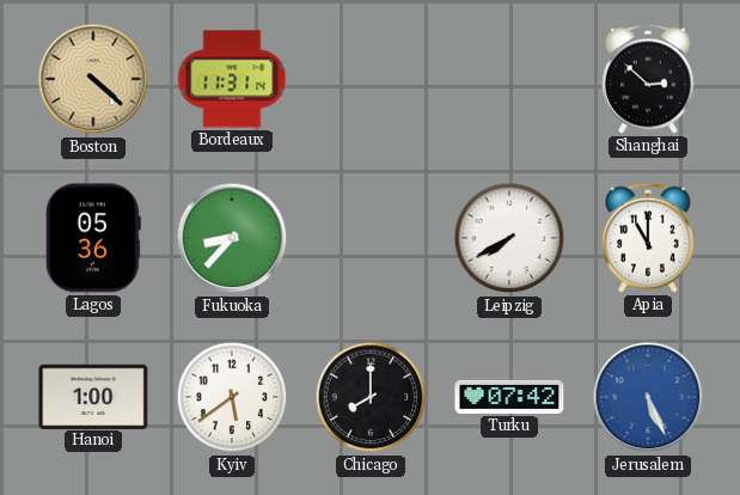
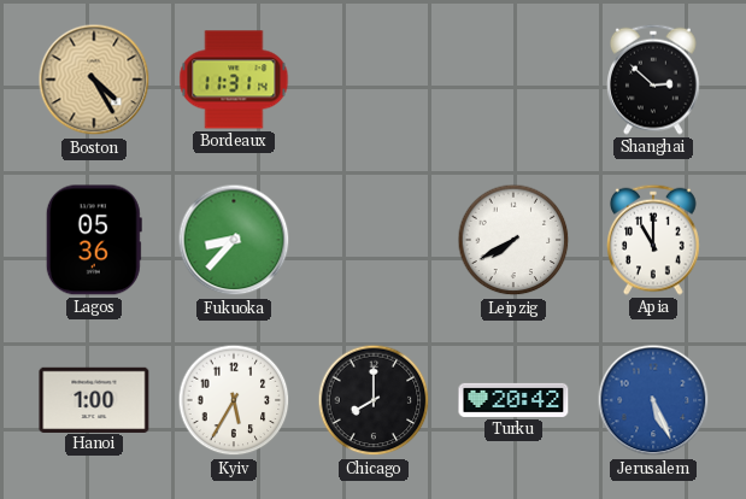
Boston: 4:22 -> 4:25 (94, 80)
Kyiv: 5:39 -> 5:35 (234, 400)
Turku: 07:42 -> 20:42 (513, 400)
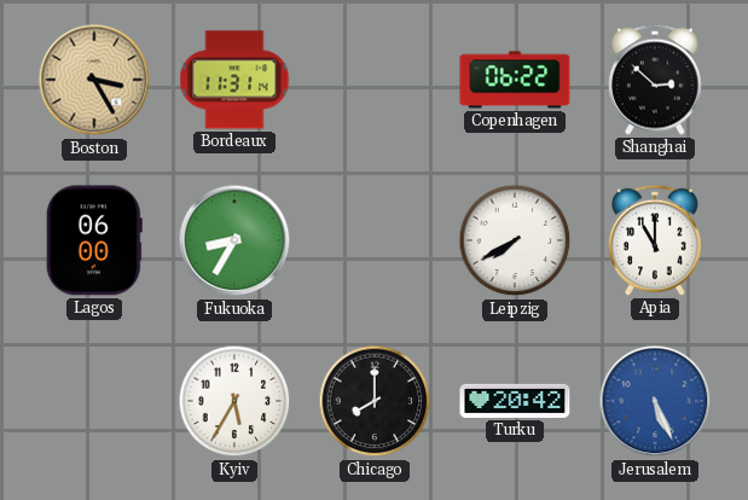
Boston: 4:25 -> 3:25 (94, 80)
Copenhagen: none -> 06:22 (515, 80)
Lagos: 05:36 -> 06:00 (94, 240)
Fukuoka: 8:37 -> 8:35 (234, 240)
Hanoi: 1:00 -> none (94, 399)
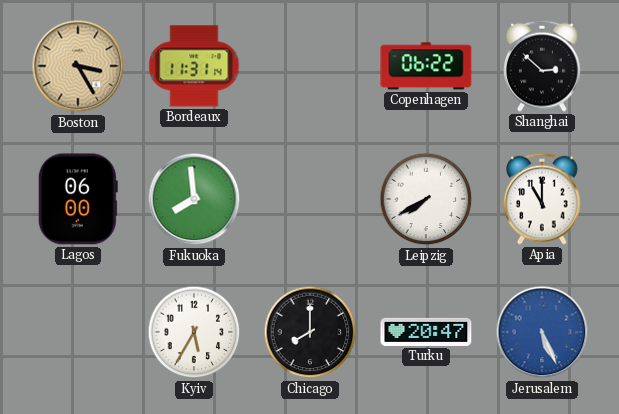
Fukuoka: 8:35 -> 7:59 (194, 199)
Turku: 20:42 -> 20:47 (426, 332)
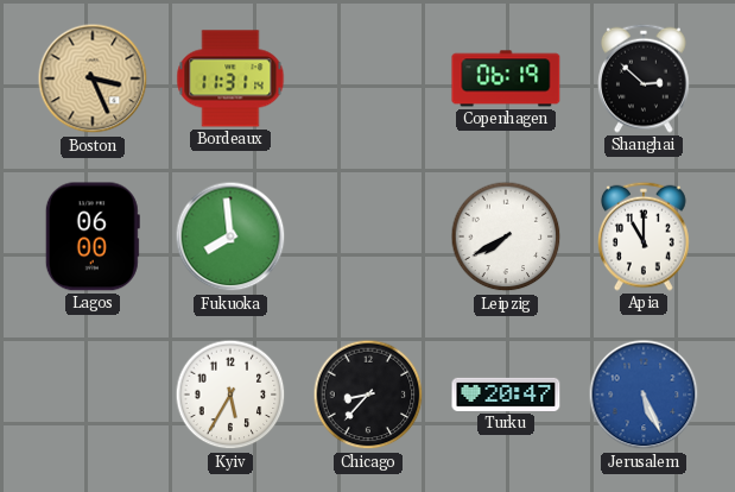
Boston: 3:25 -> 3:26 (93, 78)
Copenhagen: 06:22 -> 06:19 (506, 78)
Chicago: 8:00 -> 8:37 (368, 395)
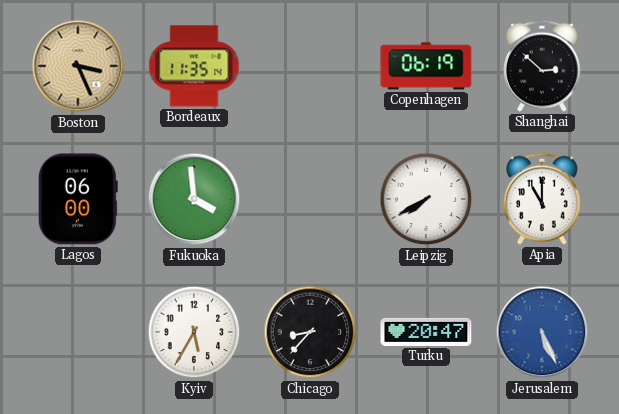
Bordeaux: 11:31 -> 11:35 (194, 66)
Fukuoka: 7:59 -> 3:59 (194, 199)
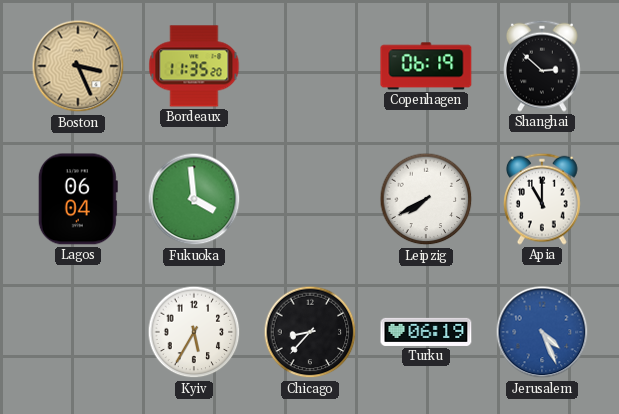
Bordeaux: 11:35:14 -> 11:35:20 (194, 66)
Lagos: 06:00 -> 06:04 (78, 199)
Turku: 20:47 -> 06:19 (426, 332)
Jerusalem: 5:26 -> 4:26 (542, 332)
